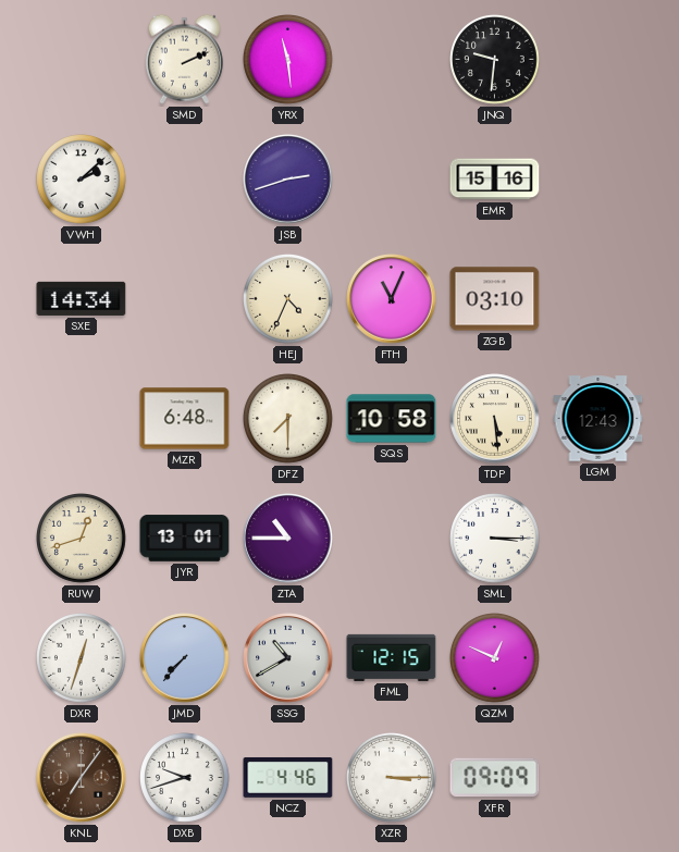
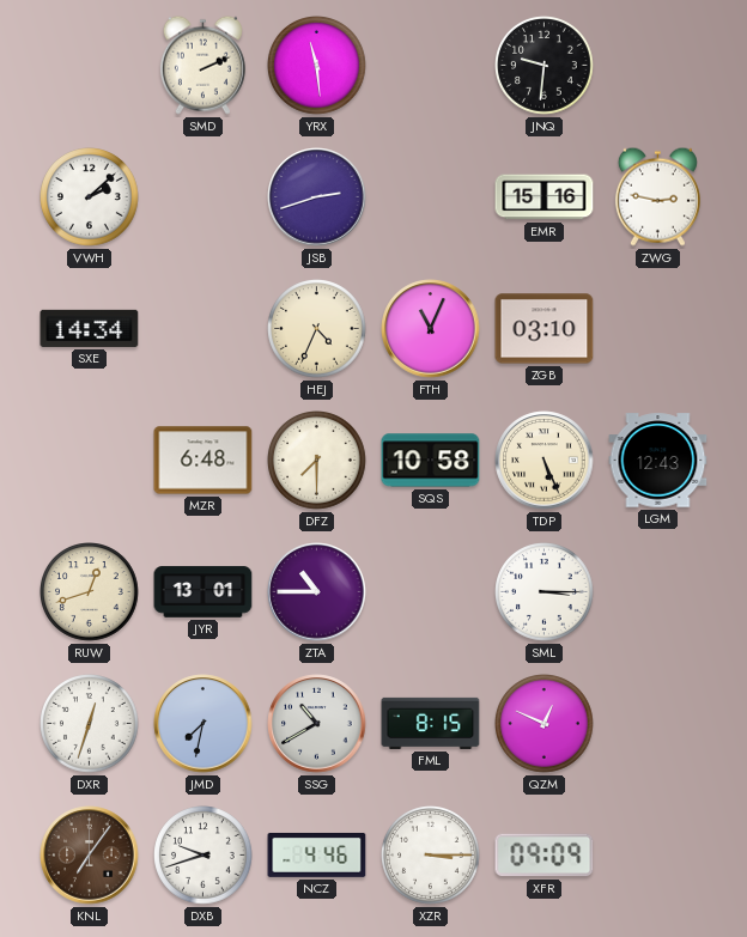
ZWG: none -> 2:47 (657, 196)
TDP: 5:29 -> 5:26 (545, 461)
JMD: 7:37 -> 7:32 (204, 724)
FML: 12:15 -> 8:15 (431, 723)
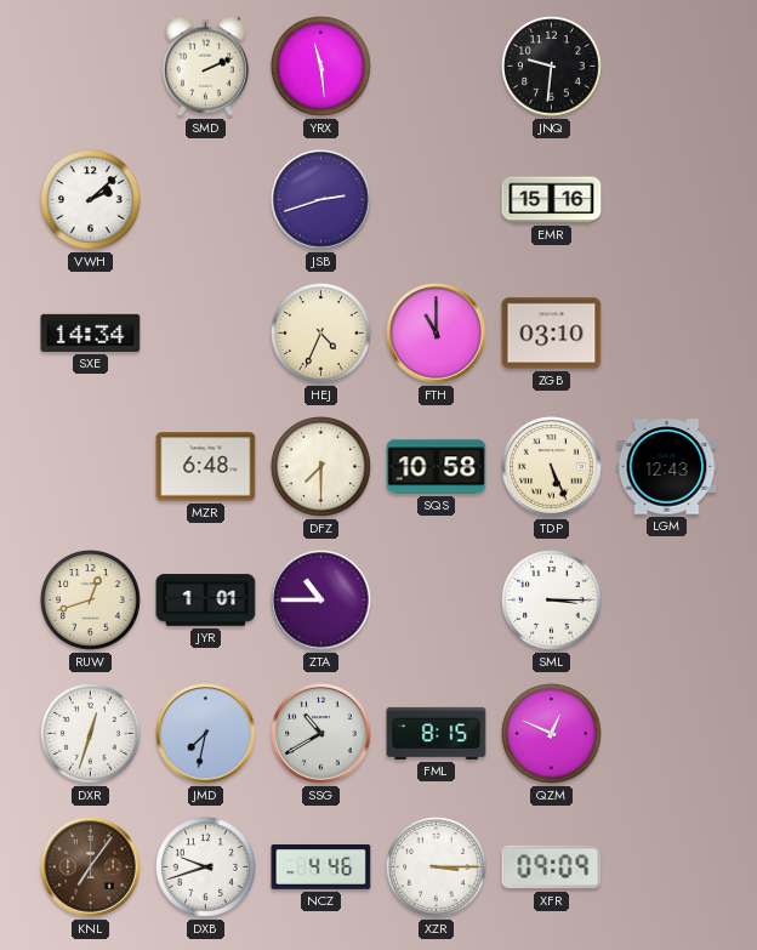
ZWG: 2:47 -> none (657, 196)
FTH: 11:04 -> 11:00 (437, 334)
JYR: 13:01 -> 1:01 (206, 601)
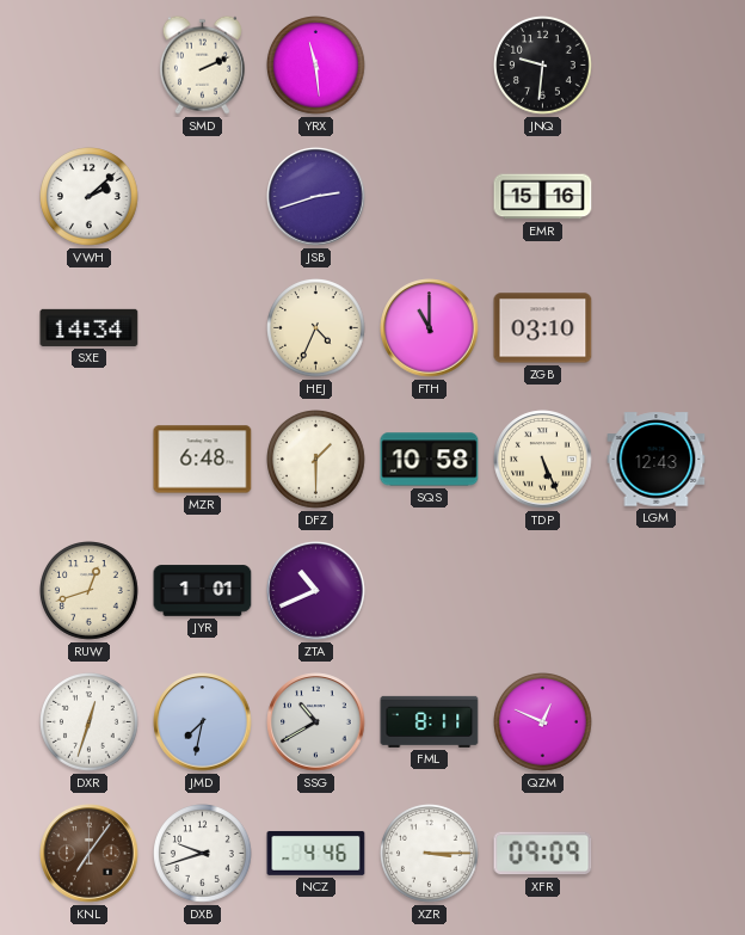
DFZ: 7:30 -> 1:30 (316, 460)
ZTA: 10:45 -> 10:41 (316, 591)
SML: 3:15 -> none (552, 601)
FML: 8:15 -> 8:11 (430, 721)
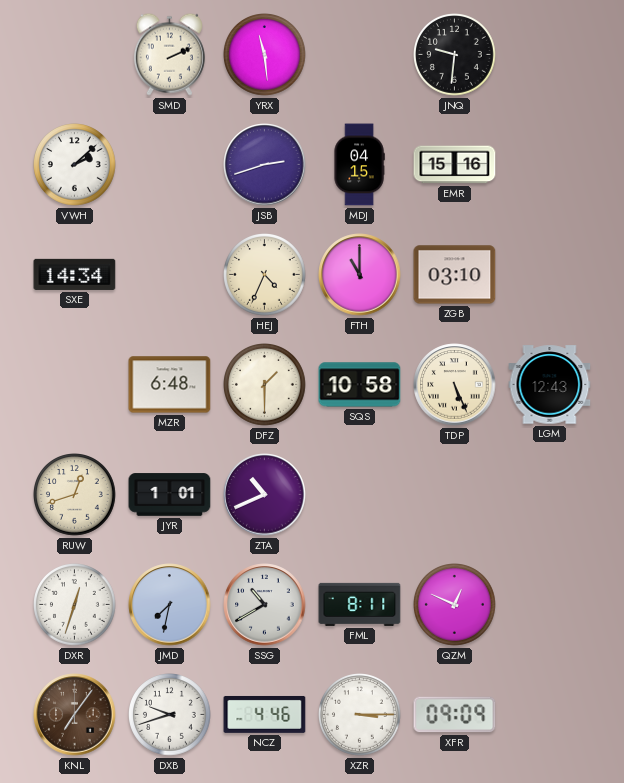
MDJ: none -> 04:15 (359, 165)
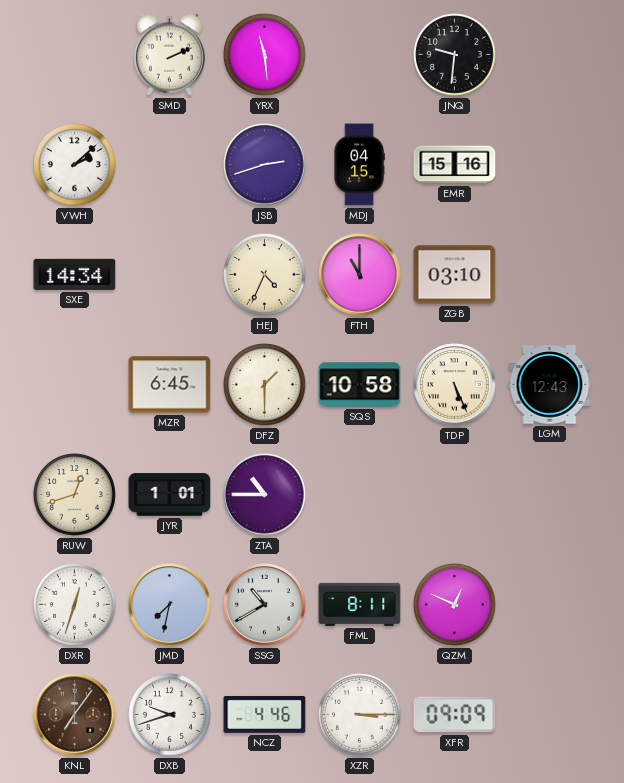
MZR: 6:48 -> 6:45 (170, 385)
ZTA: 10:41 -> 10:45 (265, 495)
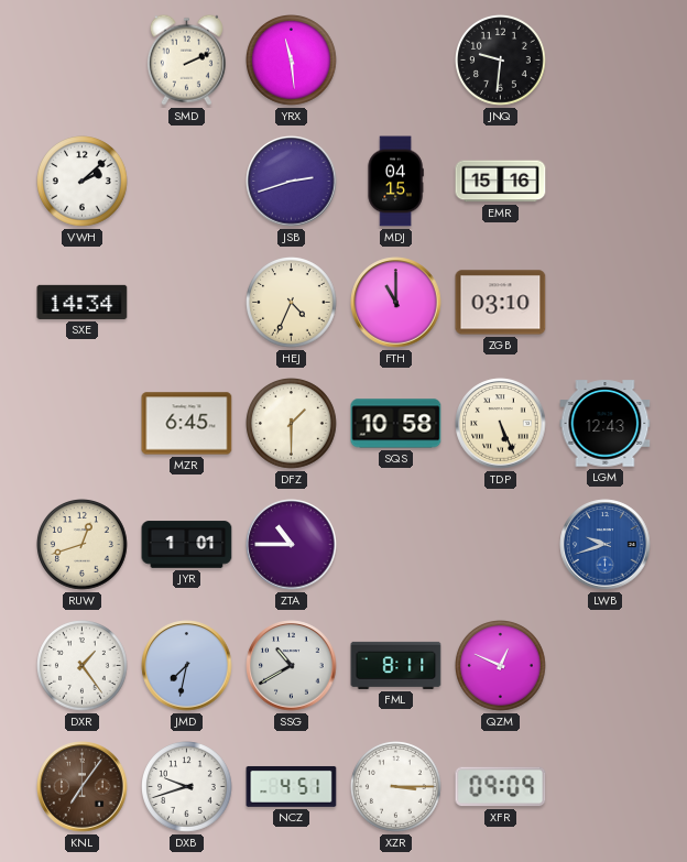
LWB: none -> 9:42 (606, 545)
DXR: 12:33 -> 1:24 (83, 666)
NCZ: 4:46 -> 4:51 (292, 786)
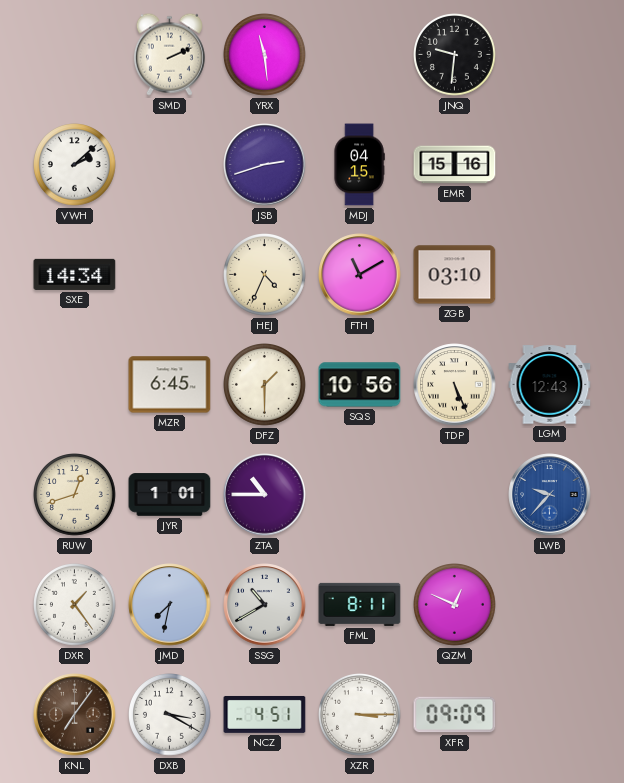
FTH: 11:00 -> 11:10 (360, 275)
SQS: 10:58 -> 10:56 (360, 385)
LWB: 9:42 -> 9:37 (550, 495)
DXB: 9:42 -> 3:20 (170, 715)
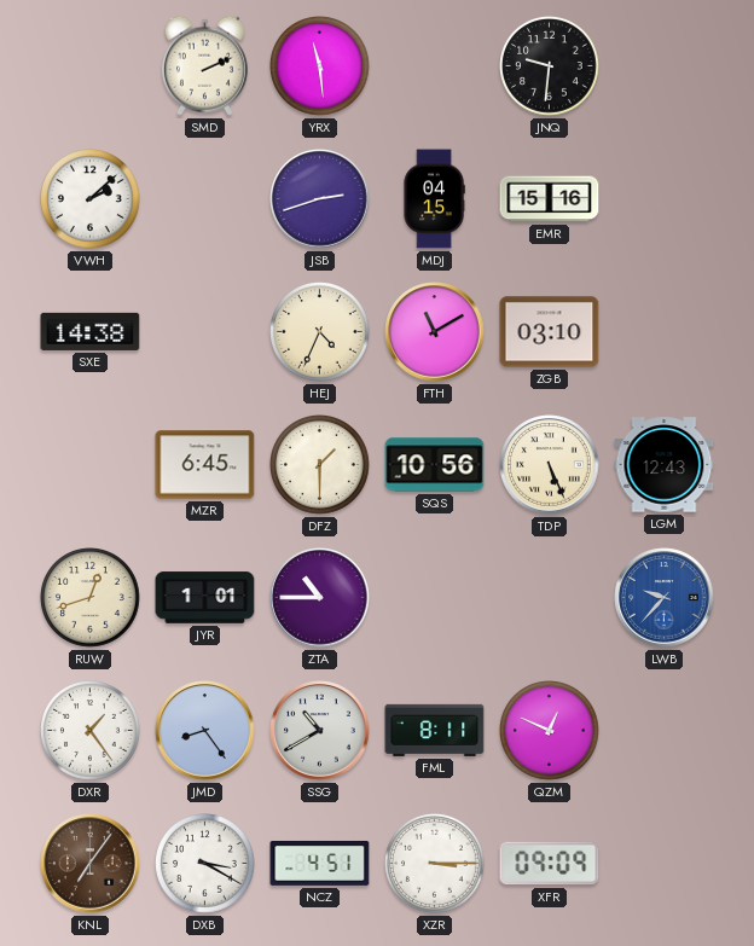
SXE: 14:34 -> 14:38 (91, 331)
JMD: 7:32 -> 8:24 (205, 731)
